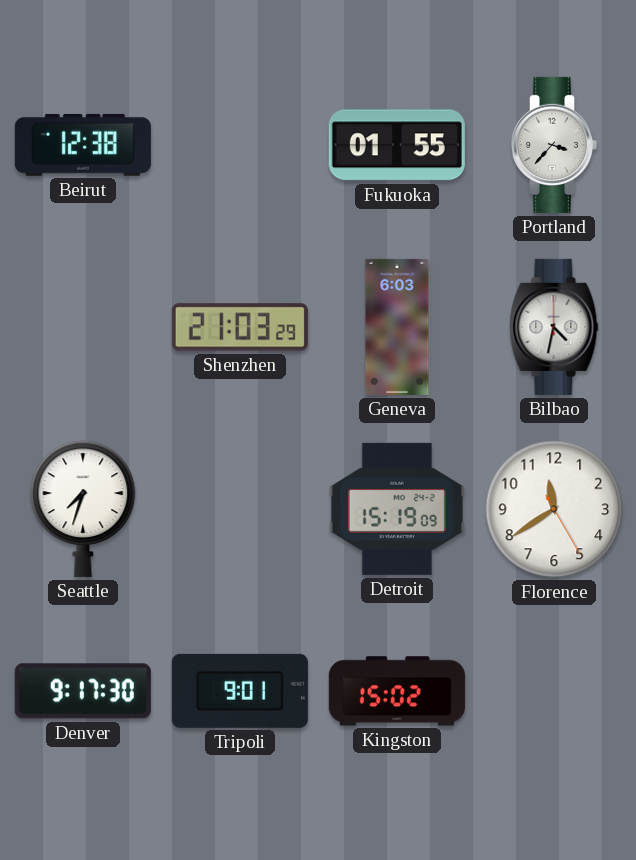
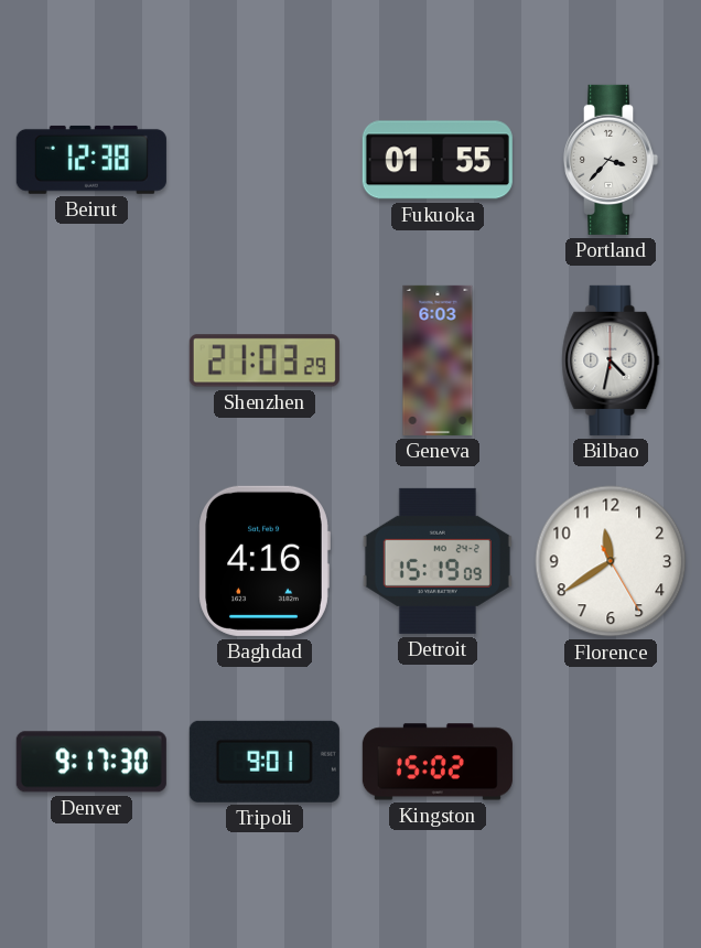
Seattle: 7:33 -> none (83, 509)
Baghdad: none -> 4:16 (265, 561)
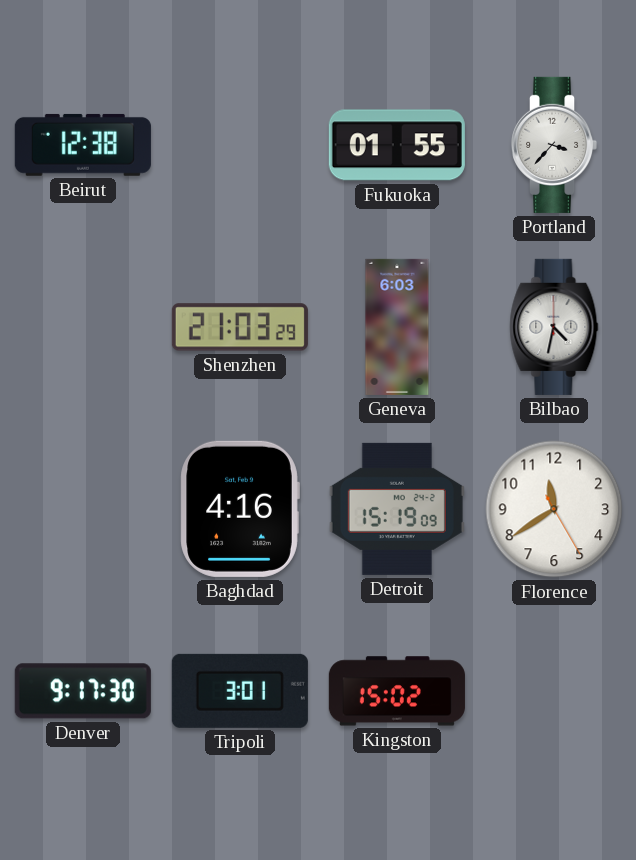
Tripoli: 9:01 -> 3:01 (240, 691)
